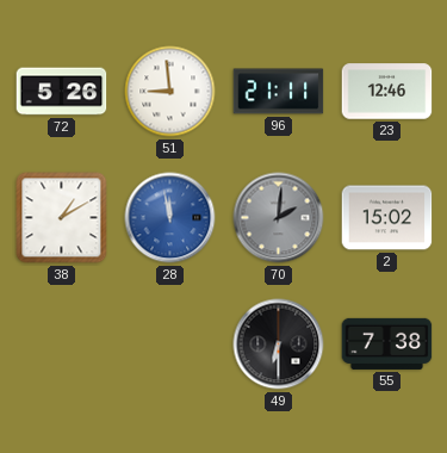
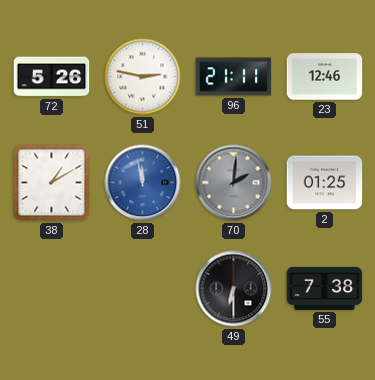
51: 8:59 -> 2:47 (143, 77)
2: 15:02 -> 01:25 (325, 183)
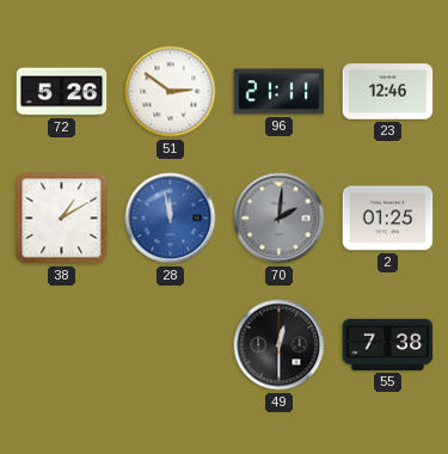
51: 2:47 -> 2:51 (171, 92)
49: 6:30 -> 12:30 (280, 345)
